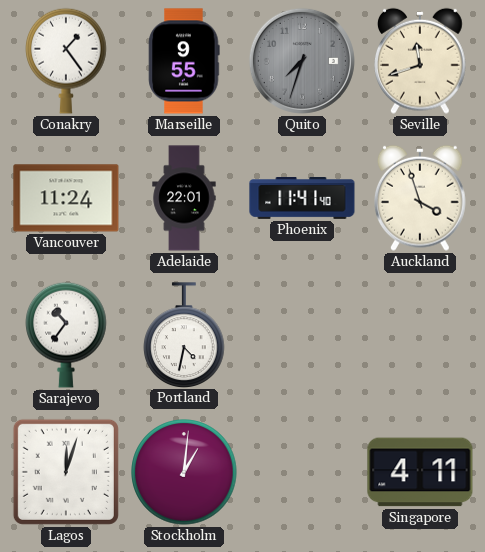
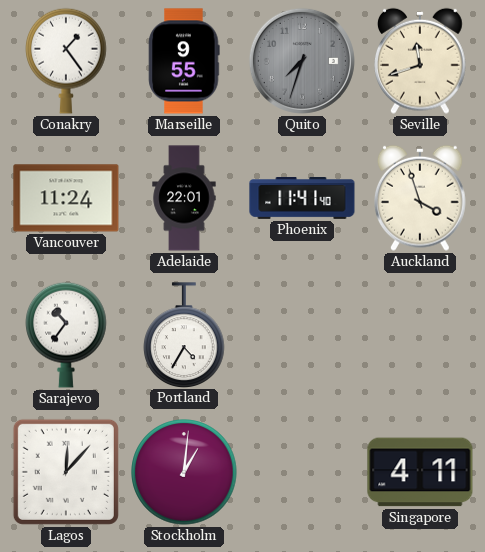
Portland: 4:32 -> 4:35 (184, 335)
Lagos: 12:03 -> 12:07 (66, 472)
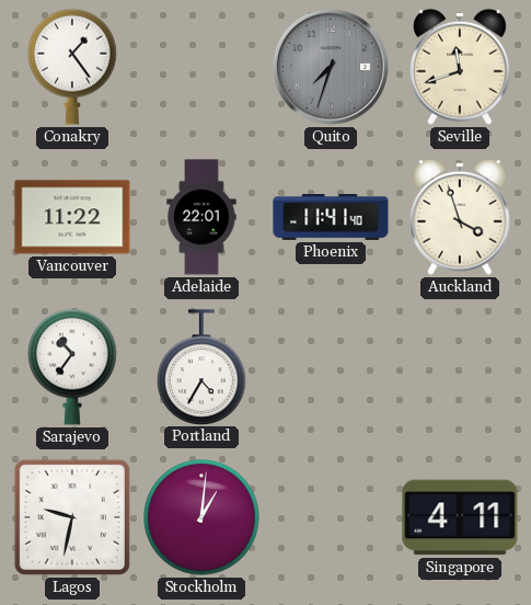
Marseille: 9:55 -> none (184, 61)
Vancouver: 11:24 -> 11:22 (72, 217)
Lagos: 12:07 -> 9:32 (72, 517)
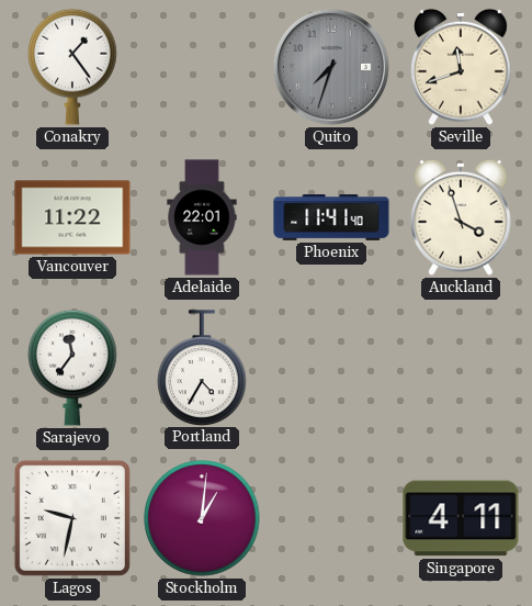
Sarajevo: 10:36 -> 11:36 (72, 368)
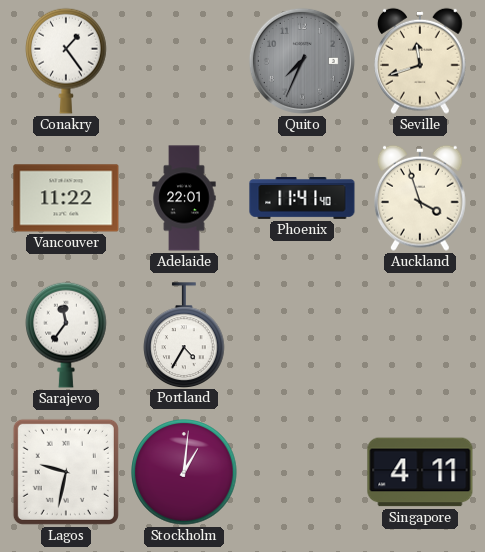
Quito: 7:33 -> 7:34 (302, 61)
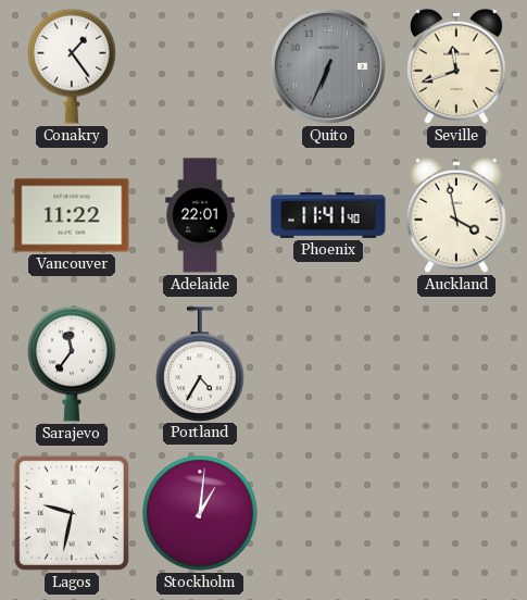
Quito: 7:34 -> 6:34 (328, 66)
Auckland: 3:57 -> 3:58 (457, 215)
Singapore: 4:11 -> none (420, 472)
